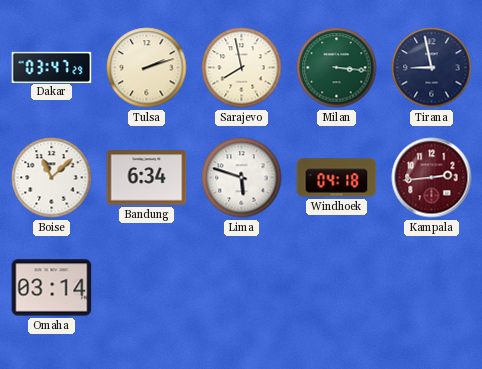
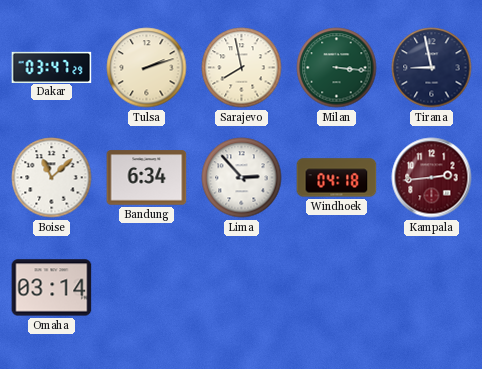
Lima: 5:48 -> 2:53 (242, 178)
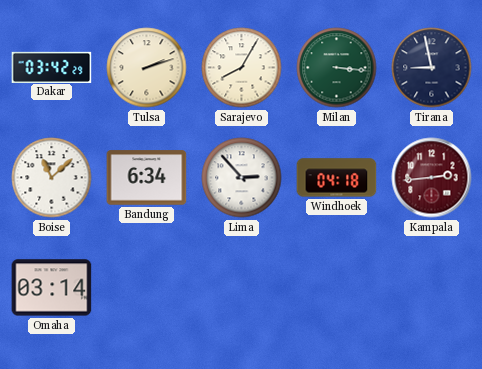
Dakar: 03:47 -> 03:42 (52, 67)
Sarajevo: 7:58 -> 8:05 (242, 68)
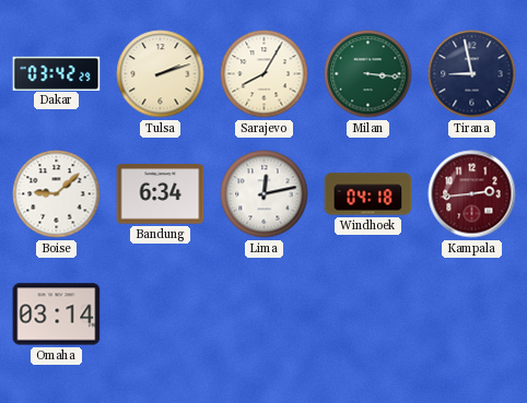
Boise: 11:08 -> 9:08 (57, 194)
Lima: 2:53 -> 12:13 (265, 194)
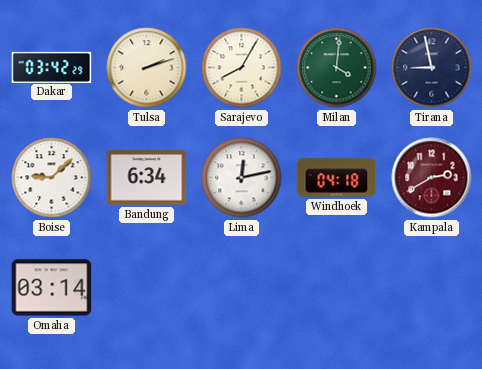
Milan: 3:16 -> 4:01 (337, 68)
Kampala: 2:44 -> 2:40 (432, 178)
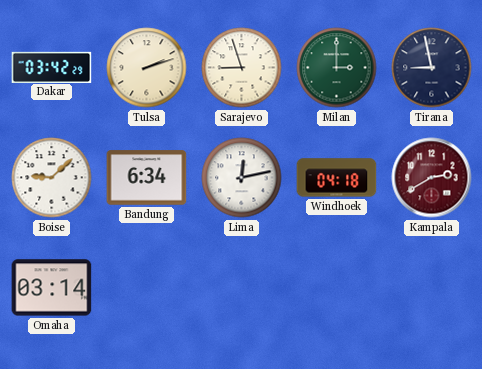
Sarajevo: 8:05 -> 8:57 (242, 68)
Milan: 4:01 -> 3:00 (337, 68)
